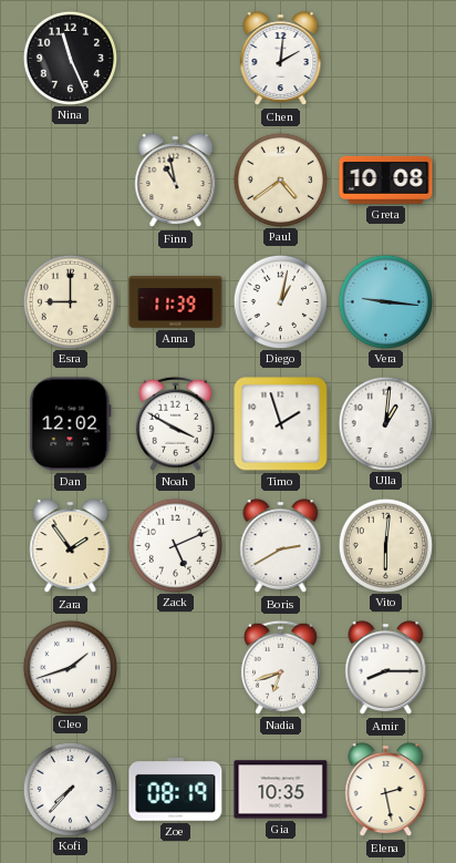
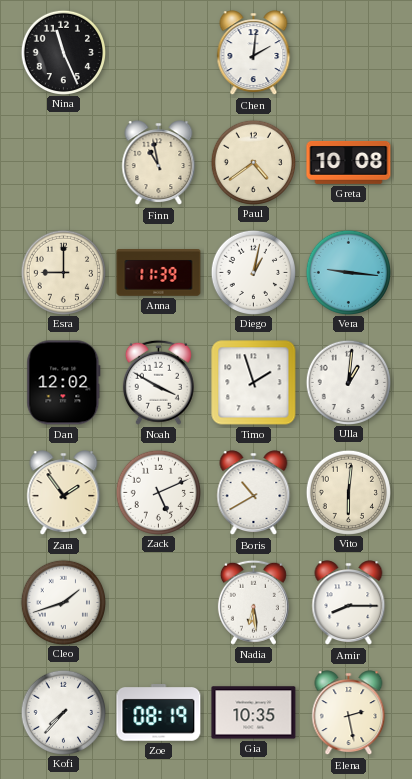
Boris: 2:40 -> 10:40 (254, 493)
Nadia: 6:42 -> 6:29 (253, 602)
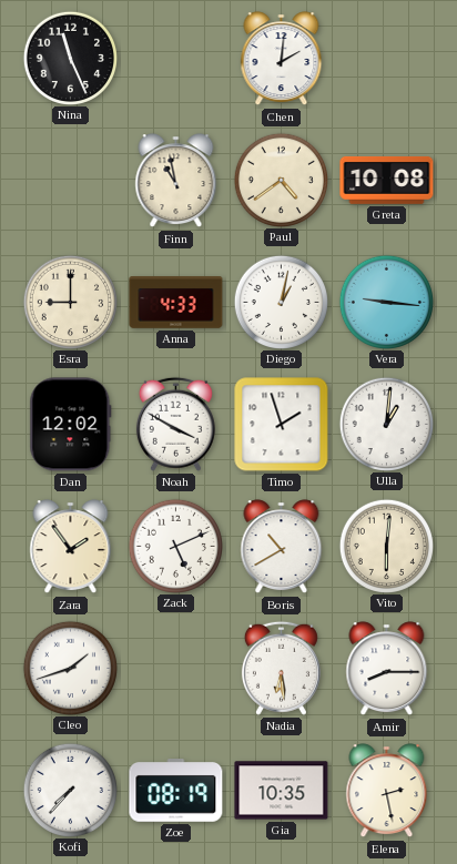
Anna: 11:39 -> 4:33 (176, 303)
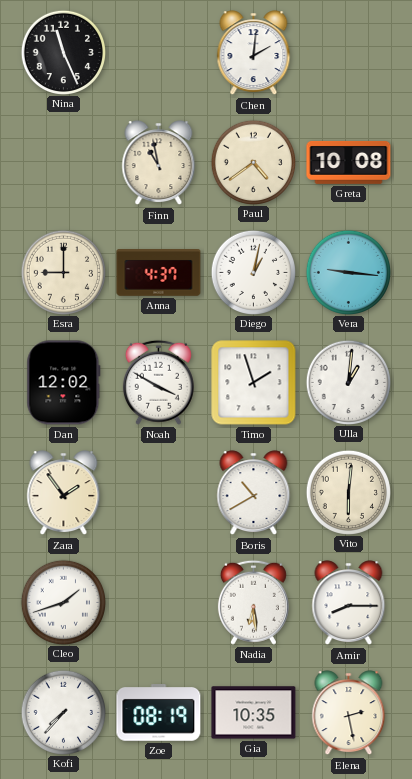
Anna: 4:33 -> 4:37 (159, 273)
Zack: 5:11 -> none (175, 546)
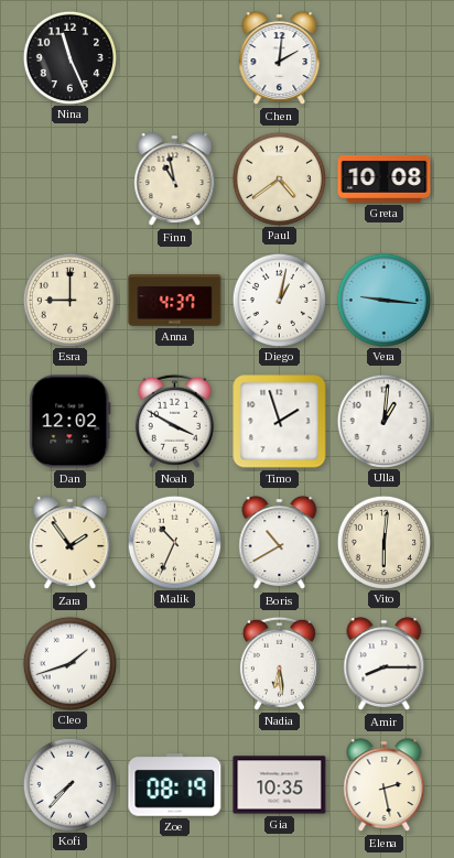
Malik: none -> 10:34 (174, 542)
